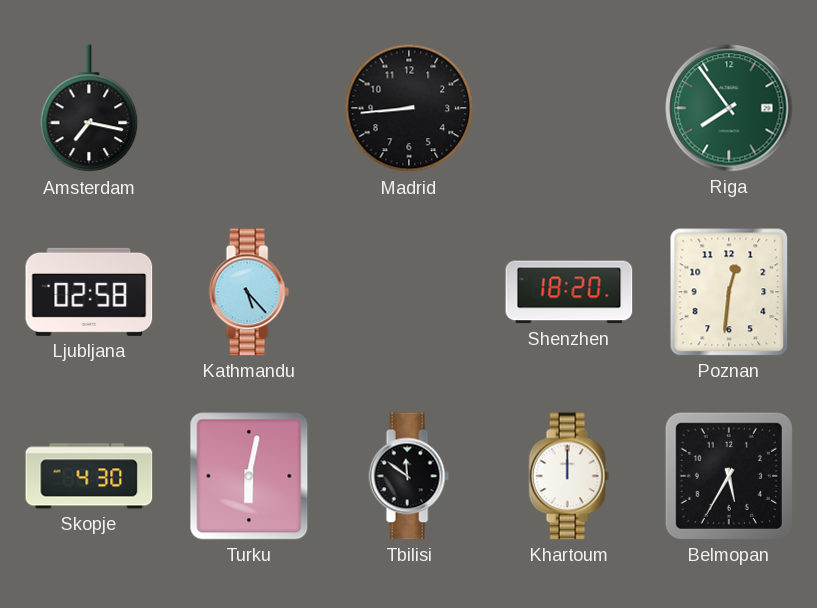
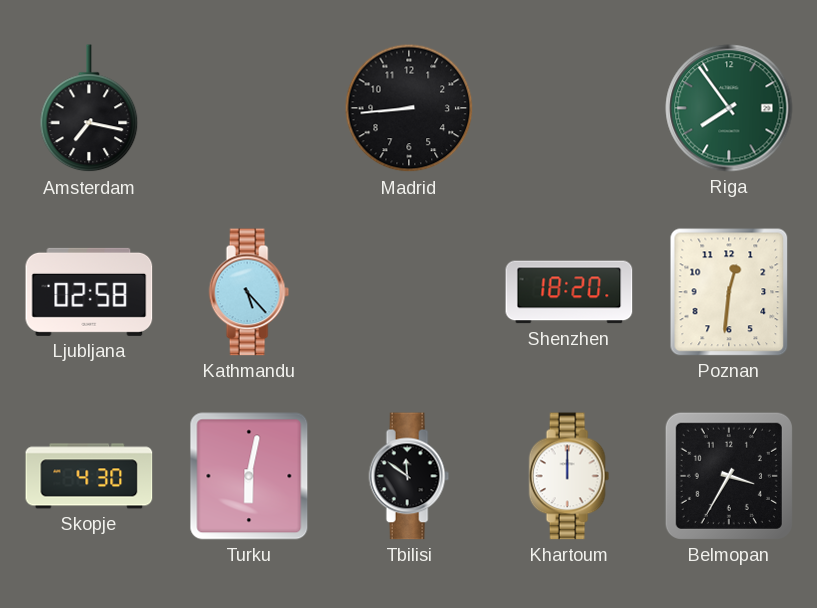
Belmopan: 5:35 -> 3:35 (729, 476)
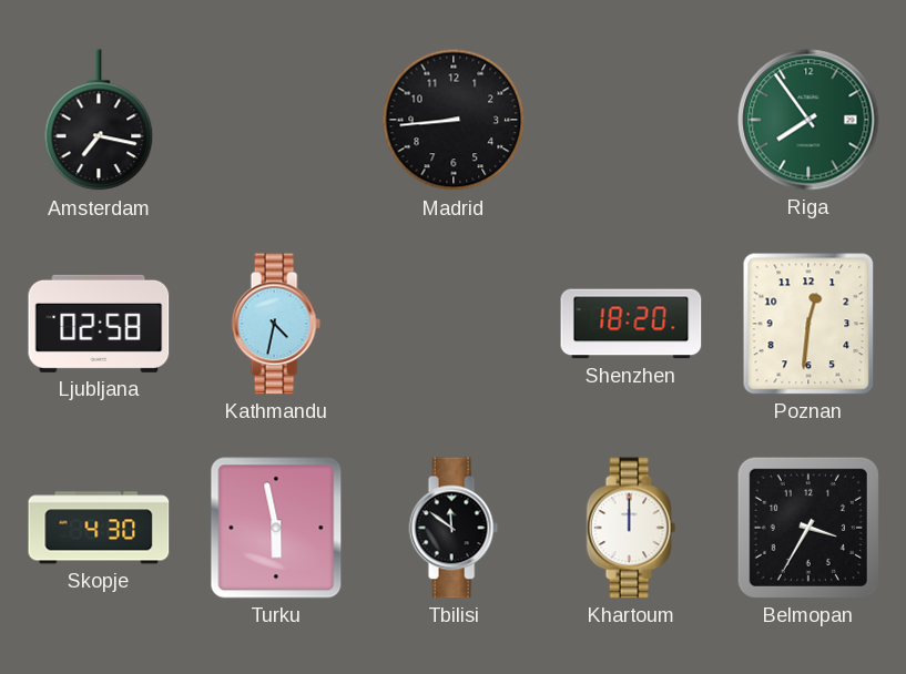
Kathmandu: 5:23 -> 4:32 (276, 324)
Turku: 6:02 -> 5:58 (276, 528)
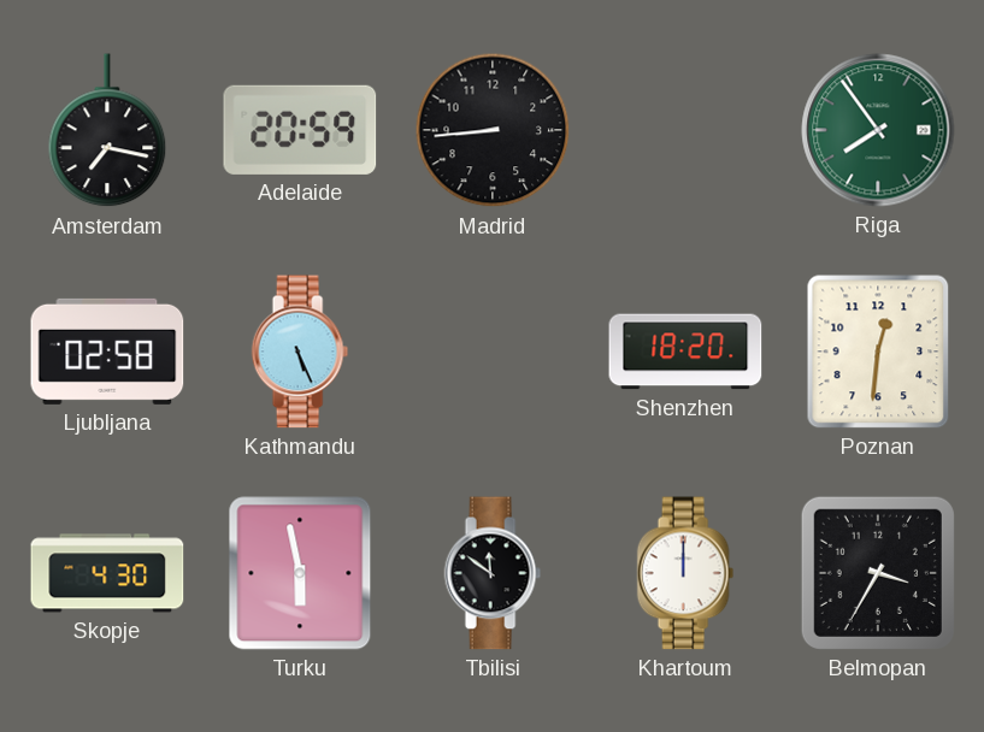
Adelaide: none -> 20:59 (300, 130)
Kathmandu: 4:32 -> 5:26 (300, 352)
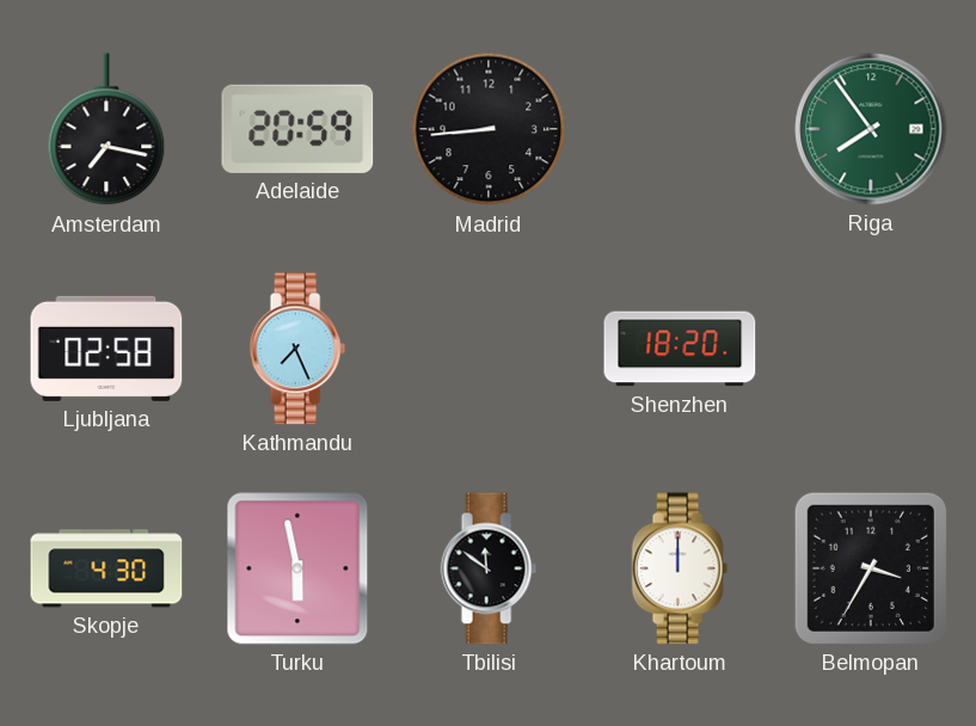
Kathmandu: 5:26 -> 7:26 (297, 349)
Poznan: 12:31 -> none (878, 352)
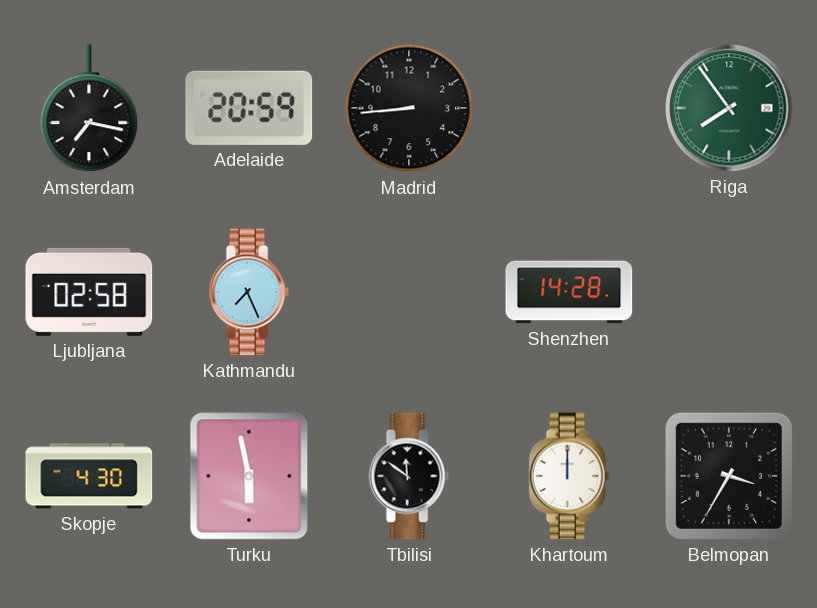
Shenzhen: 18:20 -> 14:28 (569, 292)
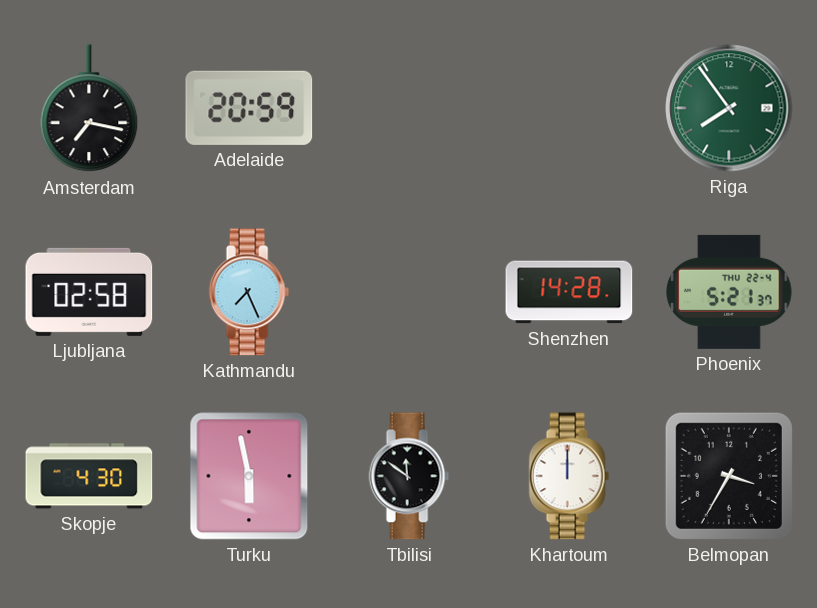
Madrid: 8:44 -> none (409, 108)
Phoenix: none -> 5:21 (729, 292)
